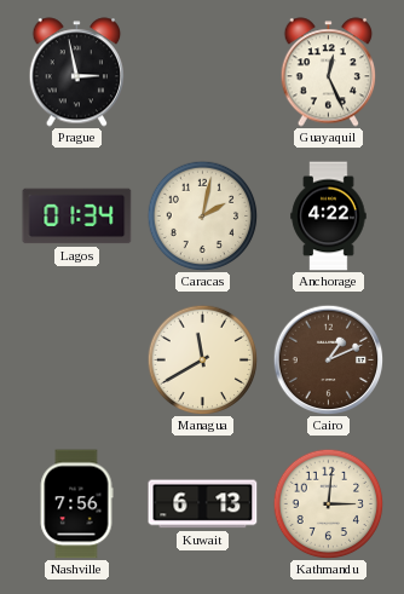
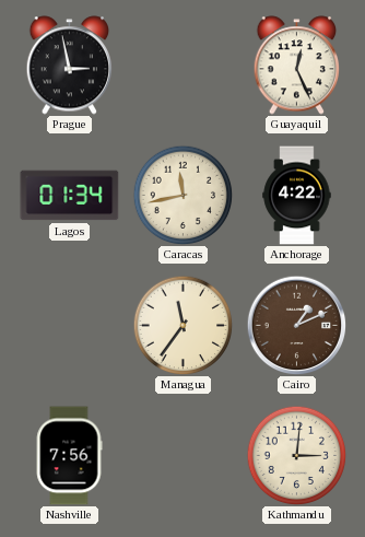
Caracas: 2:02 -> 11:43 (182, 195)
Managua: 11:40 -> 11:36 (182, 325)
Kuwait: 6:13 -> none (203, 504)
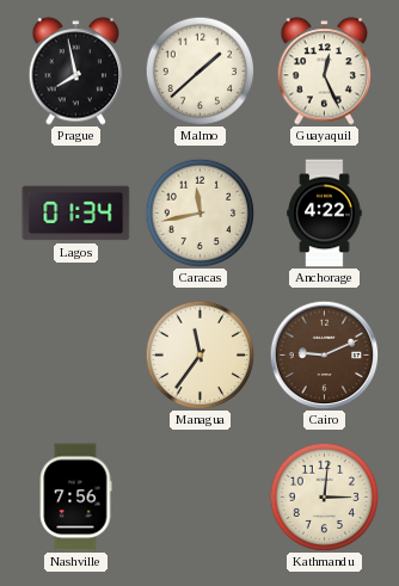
Prague: 2:58 -> 7:58 (76, 72)
Malmo: none -> 1:38 (199, 70)
Cairo: 1:11 -> 9:11 (324, 354)
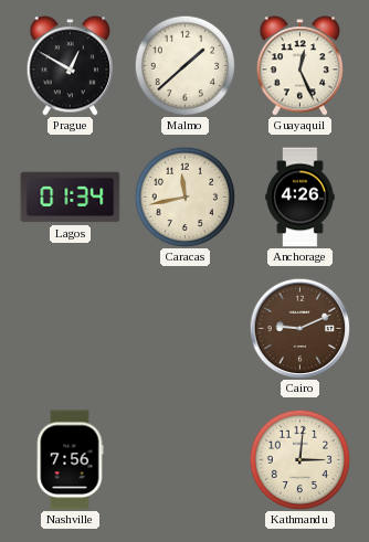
Prague: 7:58 -> 12:50 (71, 66)
Anchorage: 4:22 -> 4:26 (301, 198)
Managua: 11:36 -> none (199, 354)
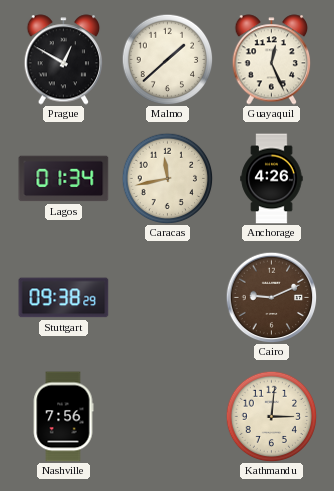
Stuttgart: none -> 09:38 (64, 298)
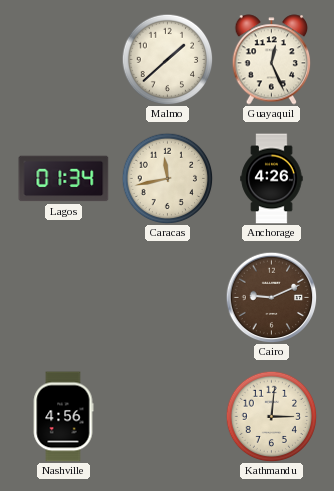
Prague: 12:50 -> none (64, 60)
Stuttgart: 09:38 -> none (64, 298)
Nashville: 7:56 -> 4:56 (63, 417)
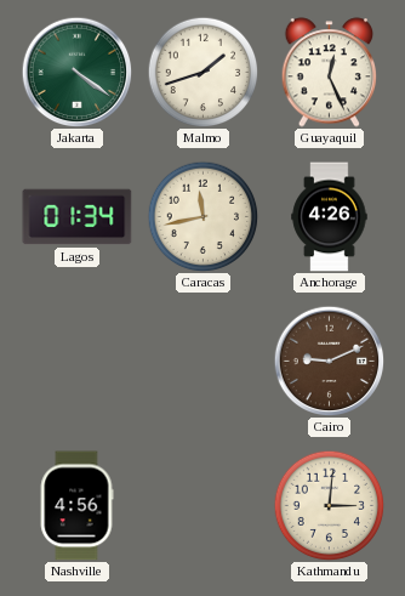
Jakarta: none -> 4:21 (76, 72)
Malmo: 1:38 -> 1:42 (202, 72)
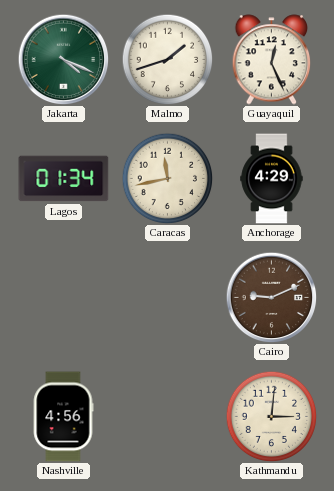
Jakarta: 4:21 -> 4:19 (63, 59)
Anchorage: 4:26 -> 4:29 (272, 179)
